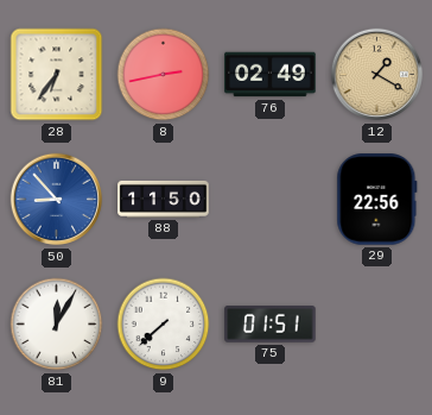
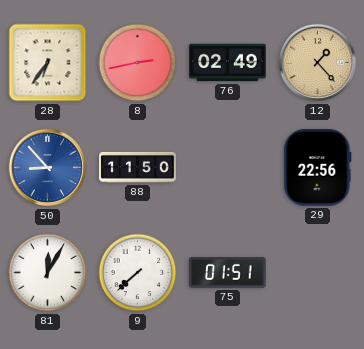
12: 1:20 -> 1:23 (318, 63)
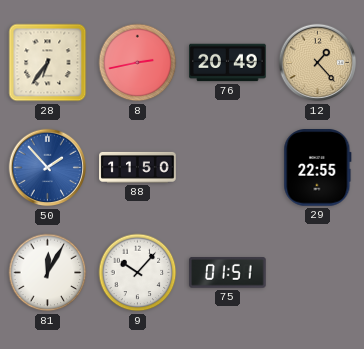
76: 02:49 -> 20:49 (228, 63)
50: 8:53 -> 1:53 (48, 168)
29: 22:56 -> 22:55 (318, 168)
9: 7:38 -> 10:07 (138, 273)
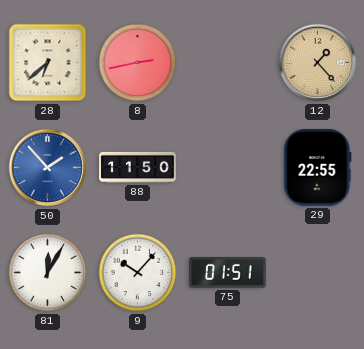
28: 6:36 -> 6:38 (48, 63)
76: 20:49 -> none (228, 63)
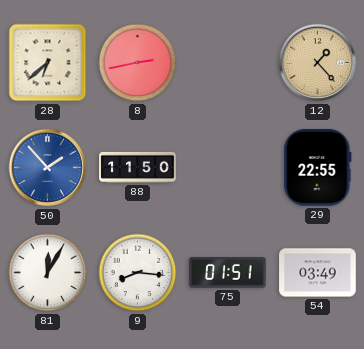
9: 10:07 -> 8:16 (138, 273)
54: none -> 03:49 (318, 273)
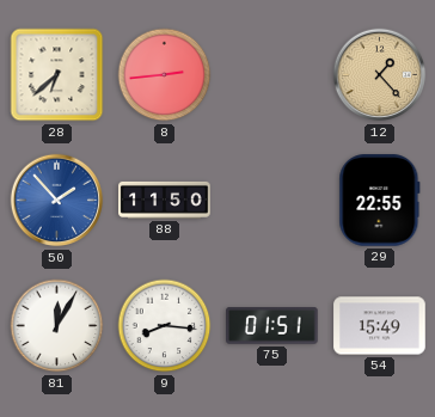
8: 2:43 -> 2:44 (165, 75)
54: 03:49 -> 15:49 (380, 326)
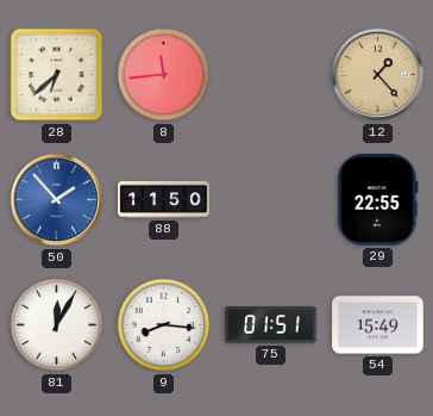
8: 2:44 -> 11:44 (164, 75)
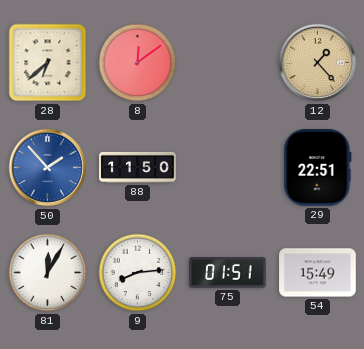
8: 11:44 -> 12:09 (138, 63)
29: 22:55 -> 22:51 (318, 168)
9: 8:16 -> 8:14 (138, 273)
